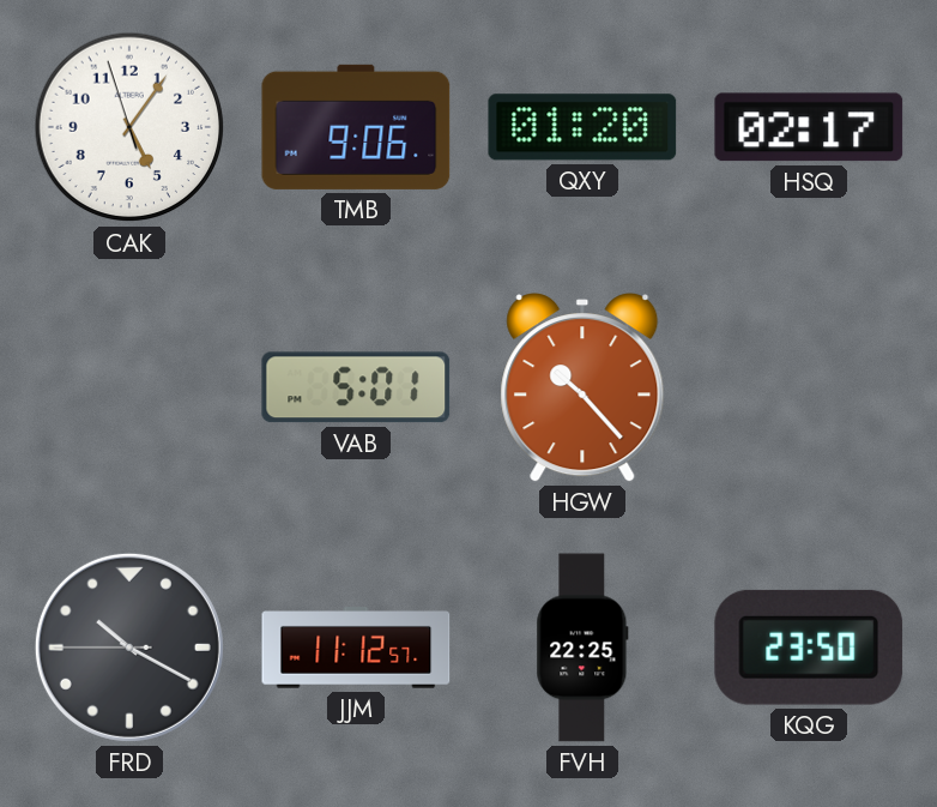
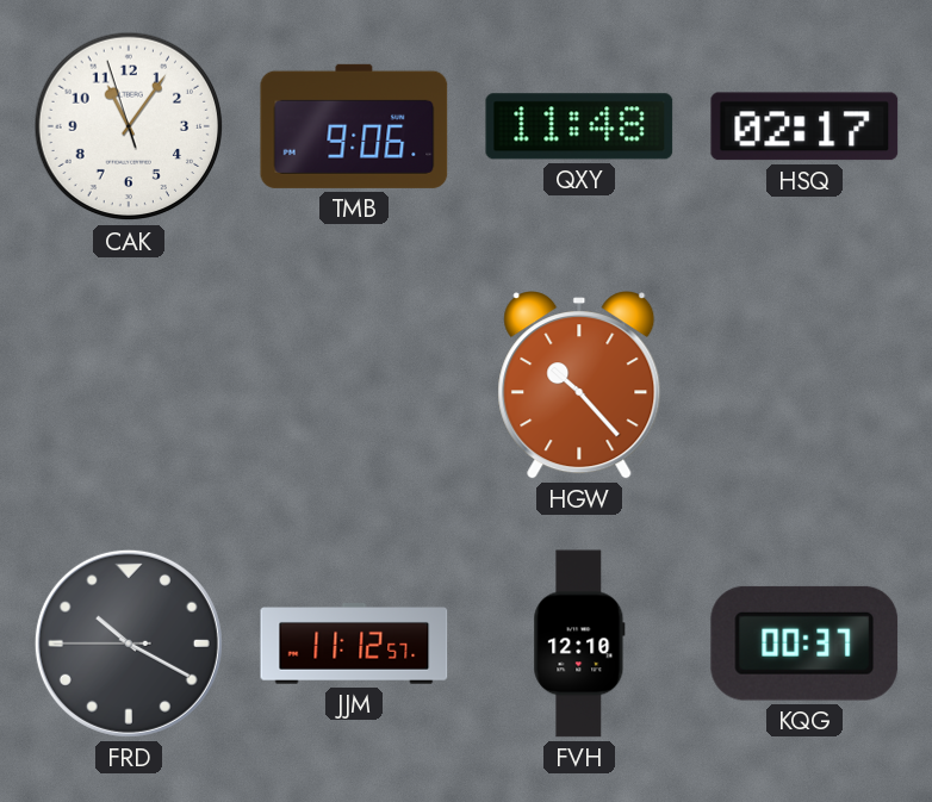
CAK: 5:05 -> 11:05 (129, 126)
QXY: 01:20 -> 11:48 (579, 126)
VAB: 5:01 -> none (356, 387)
FVH: 22:25 -> 12:10 (579, 644)
KQG: 23:50 -> 00:37 (804, 644)
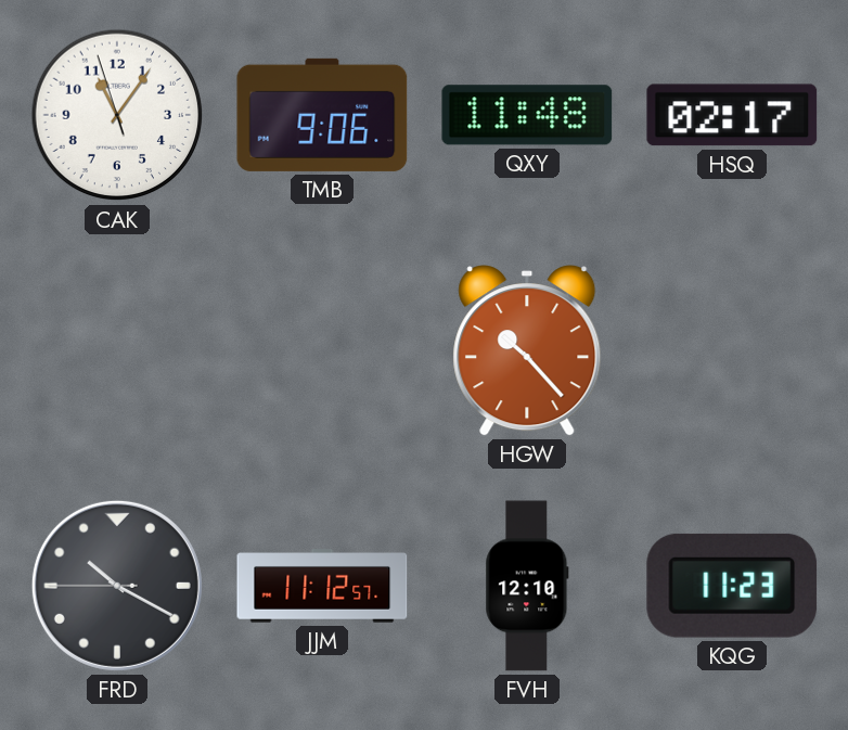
KQG: 00:37 -> 11:23 (732, 586)
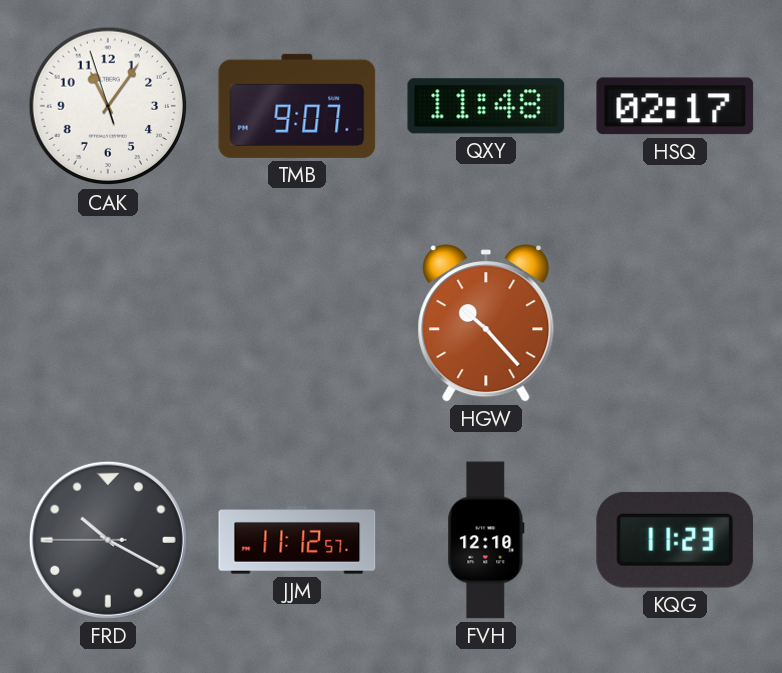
TMB: 9:06 -> 9:07 (297, 106)
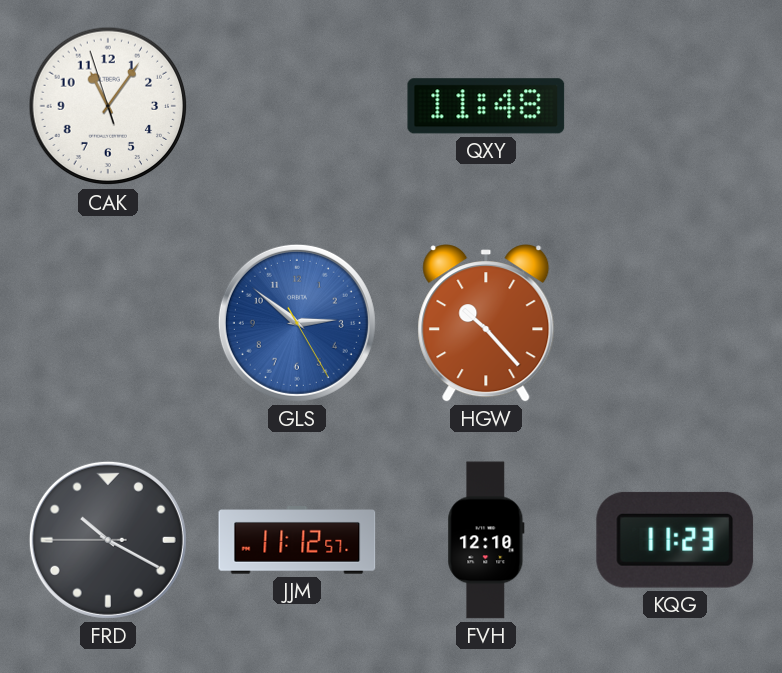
TMB: 9:07 -> none (297, 106)
HSQ: 02:17 -> none (675, 106)
GLS: none -> 2:51 (297, 323)
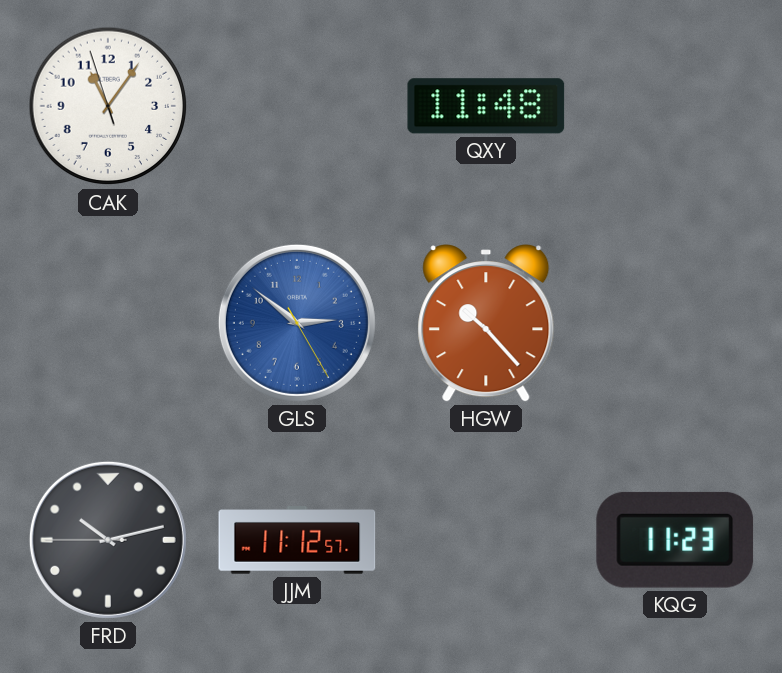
FRD: 10:19 -> 10:12 (108, 540)
FVH: 12:10 -> none (486, 540)
